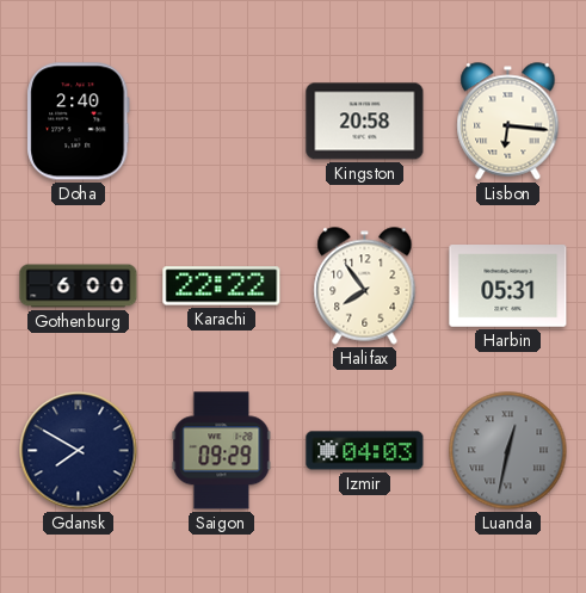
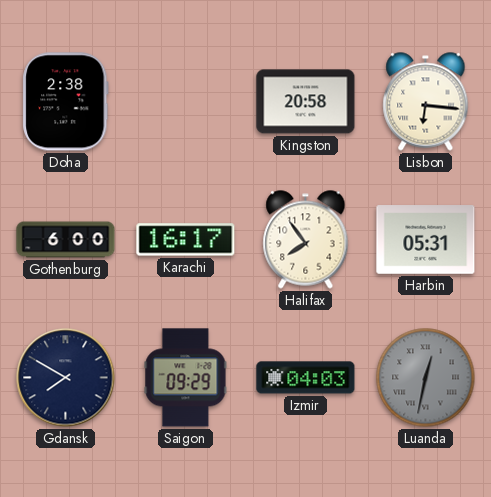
Doha: 2:40 -> 2:38 (66, 102)
Karachi: 22:22 -> 16:17 (186, 240)
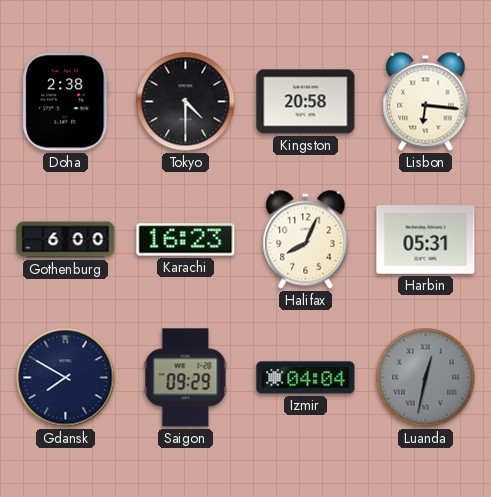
Tokyo: none -> 4:30 (186, 102)
Karachi: 16:17 -> 16:23 (186, 240)
Halifax: 7:54 -> 8:04 (306, 240)
Izmir: 04:03 -> 04:04 (306, 378)
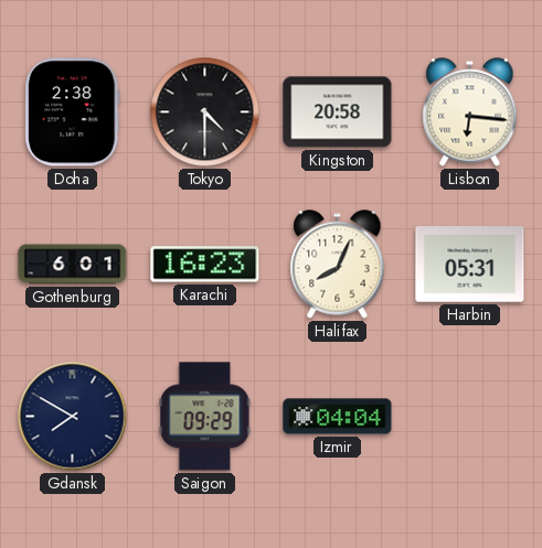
Gothenburg: 6:00 -> 6:01 (73, 265)
Luanda: 12:32 -> none (426, 378)
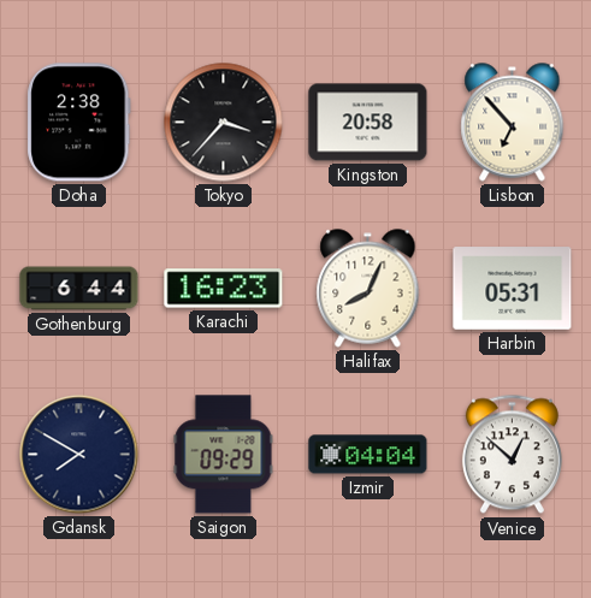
Tokyo: 4:30 -> 3:37 (224, 123)
Lisbon: 6:16 -> 6:53 (513, 123)
Gothenburg: 6:01 -> 6:44 (79, 289)
Venice: none -> 12:52 (512, 455)
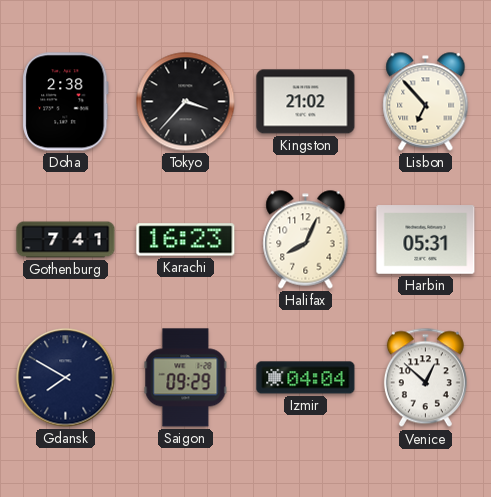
Kingston: 20:58 -> 21:02 (306, 102)
Gothenburg: 6:44 -> 7:41 (66, 240)
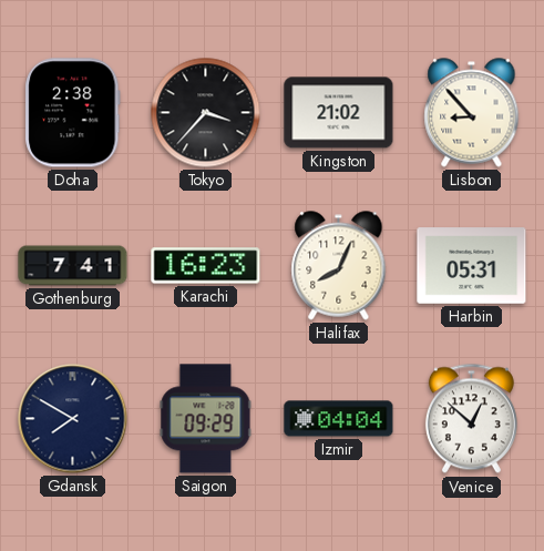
Lisbon: 6:53 -> 8:53 (472, 113)
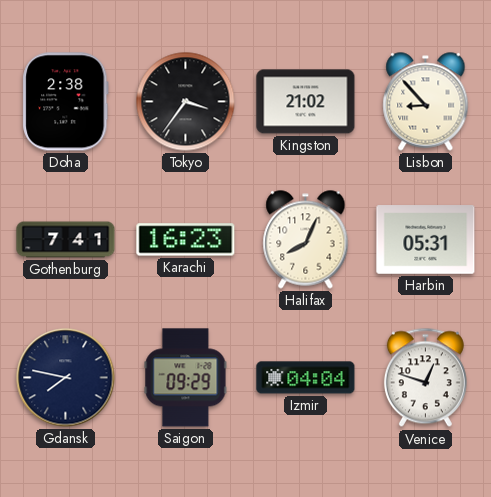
Tokyo: 3:37 -> 3:36 (186, 102)
Gdansk: 7:50 -> 7:47 (66, 378)
Venice: 12:52 -> 12:48 (425, 378)
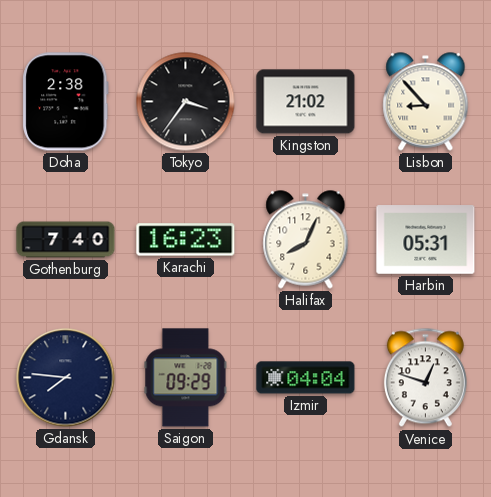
Gothenburg: 7:41 -> 7:40 (66, 240)
Gdansk: 7:47 -> 7:46 (66, 378)
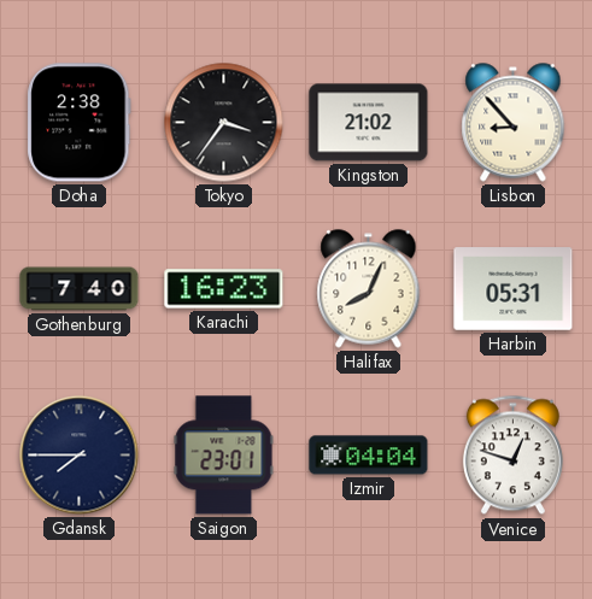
Gdansk: 7:46 -> 7:45 (80, 456)
Saigon: 09:29 -> 23:01 (224, 456)
